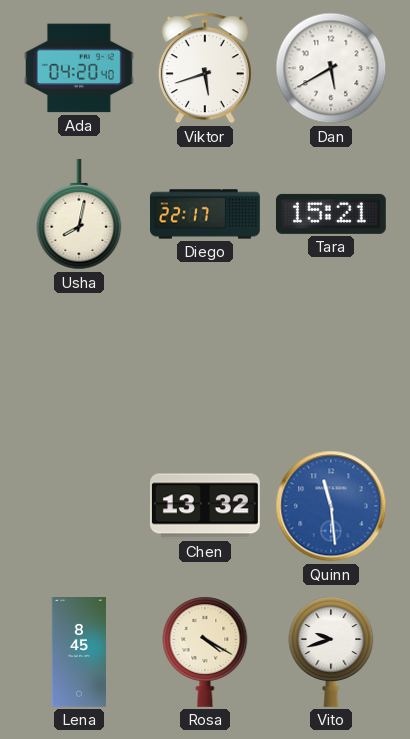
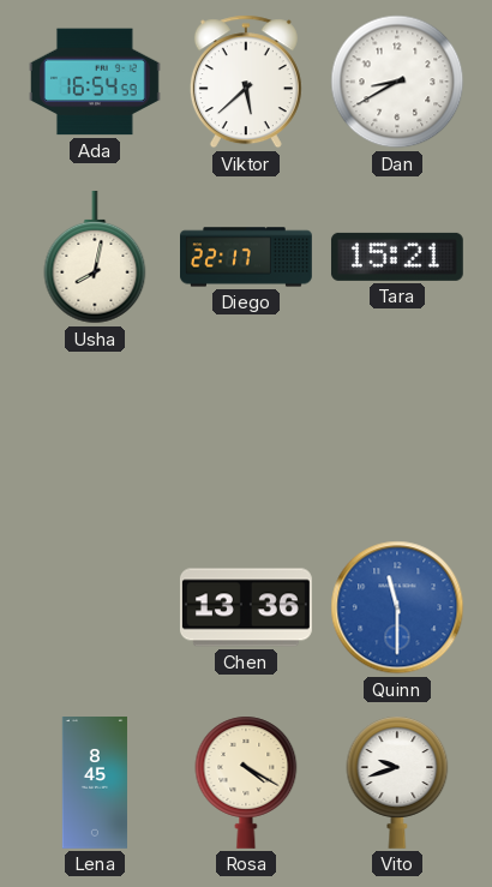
Ada: 04:20 -> 16:54 (95, 82)
Viktor: 5:42 -> 5:38 (246, 82)
Dan: 5:40 -> 8:40 (397, 82)
Chen: 13:32 -> 13:36 (246, 607)
Quinn: 11:29 -> 11:30 (397, 607)
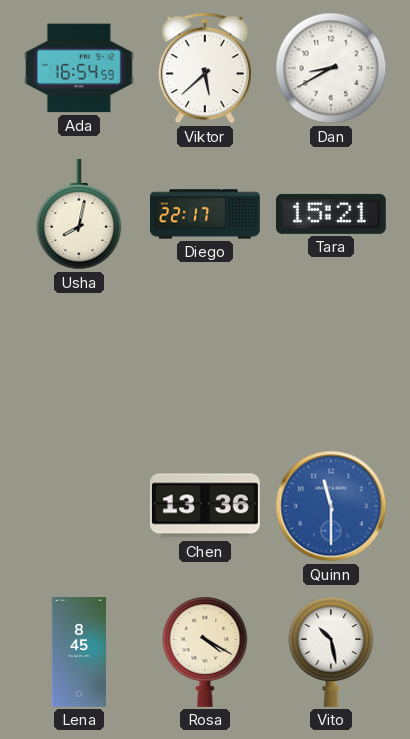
Vito: 9:42 -> 10:28 (331, 652)
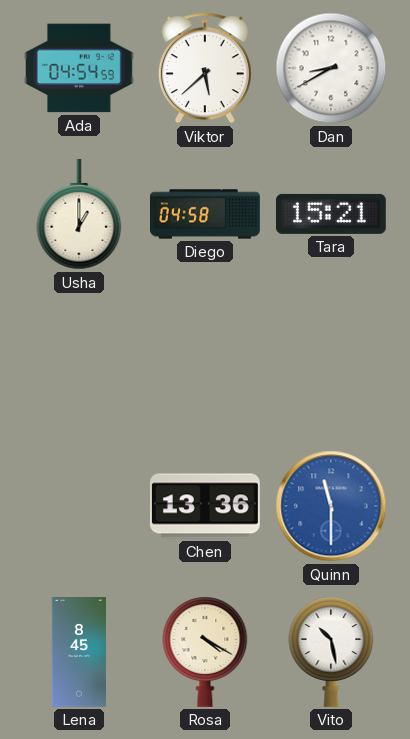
Ada: 16:54 -> 04:54 (79, 68)
Usha: 8:02 -> 1:00 (79, 214)
Diego: 22:17 -> 04:58 (206, 214)
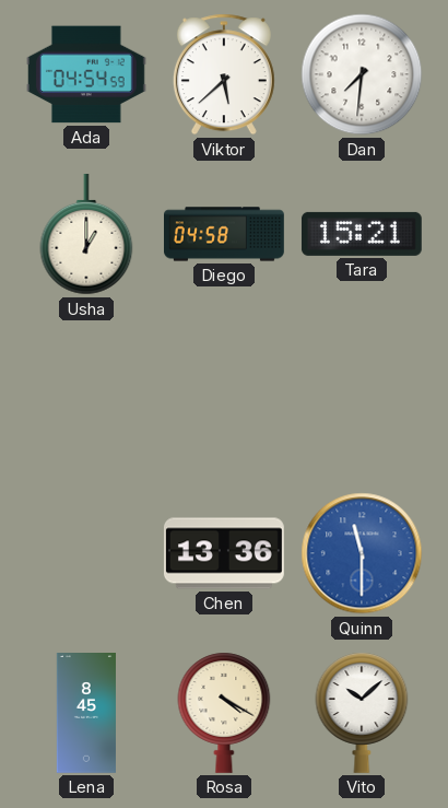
Dan: 8:40 -> 7:31 (362, 74)
Vito: 10:28 -> 10:08 (362, 713)
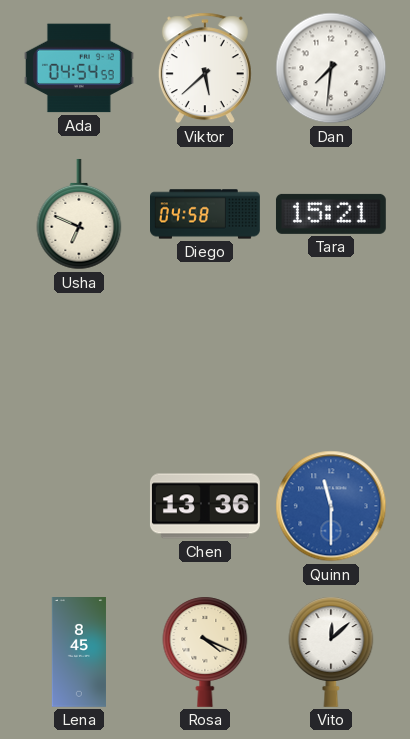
Usha: 1:00 -> 6:49 (79, 214)
Rosa: 4:20 -> 4:19 (205, 652)
Vito: 10:08 -> 12:08 (331, 652)
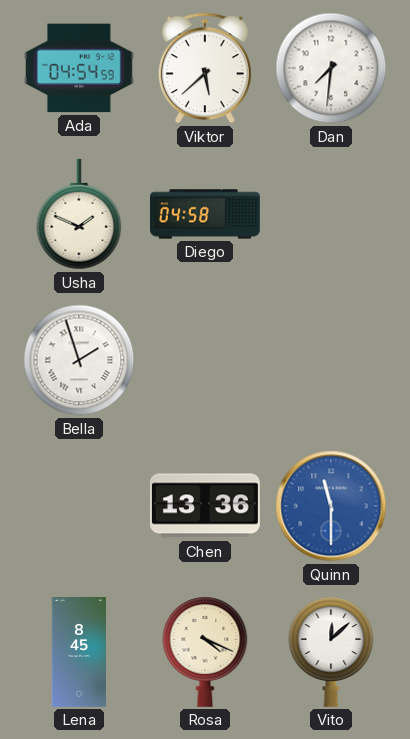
Usha: 6:49 -> 1:49 (79, 214)
Tara: 15:21 -> none (331, 214)
Bella: none -> 1:57 (79, 360)
